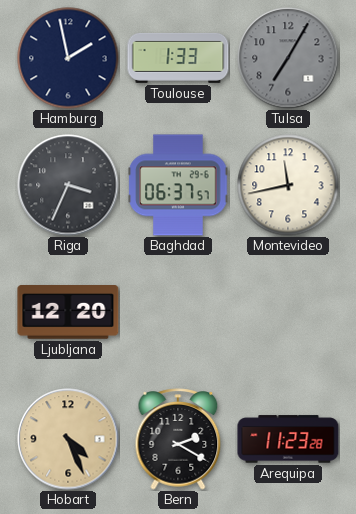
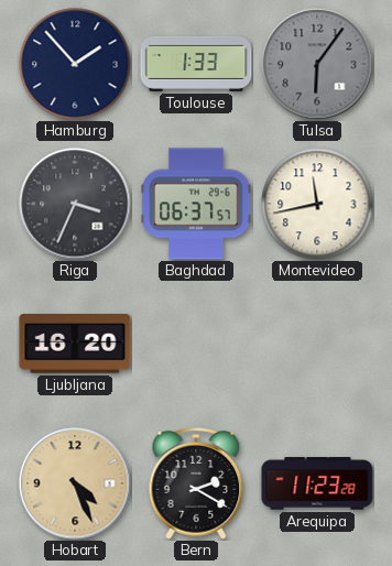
Hamburg: 1:58 -> 1:53 (75, 64)
Tulsa: 7:05 -> 6:06 (317, 64)
Ljubljana: 12:20 -> 16:20 (75, 345)
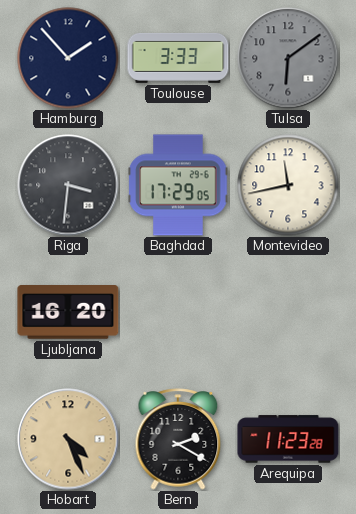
Toulouse: 1:33 -> 3:33 (178, 58)
Tulsa: 6:06 -> 6:09 (288, 58)
Riga: 3:34 -> 3:31 (68, 185)
Baghdad: 06:37 -> 17:29 (178, 185)
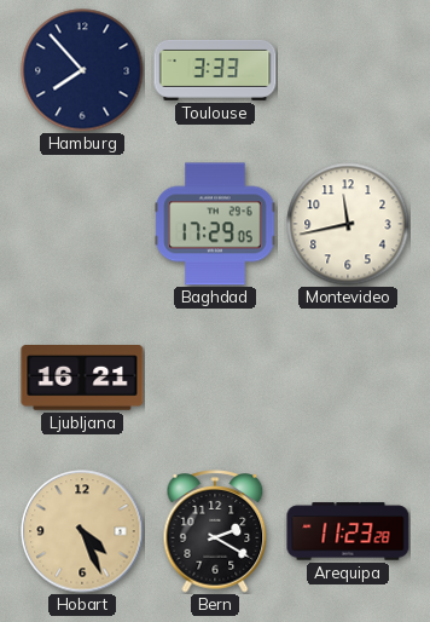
Hamburg: 1:53 -> 7:53 (82, 70)
Tulsa: 6:09 -> none (288, 58)
Riga: 3:31 -> none (68, 185)
Ljubljana: 16:20 -> 16:21 (82, 379)
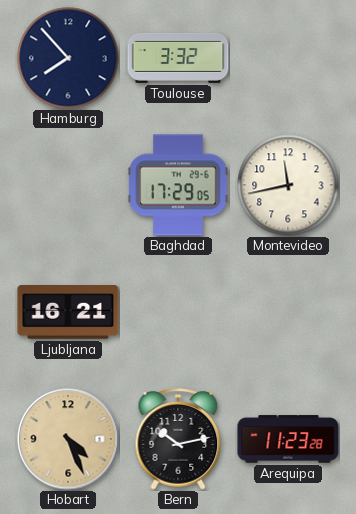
Toulouse: 3:33 -> 3:32 (178, 58)
Bern: 2:20 -> 10:13 (178, 439)
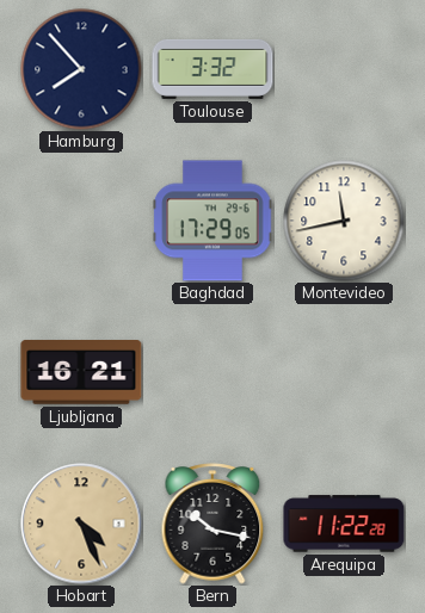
Bern: 10:13 -> 10:17 (213, 524)
Arequipa: 11:23 -> 11:22 (344, 524)
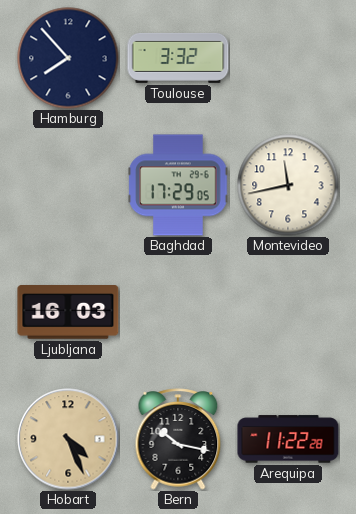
Ljubljana: 16:21 -> 16:03 (68, 313)
